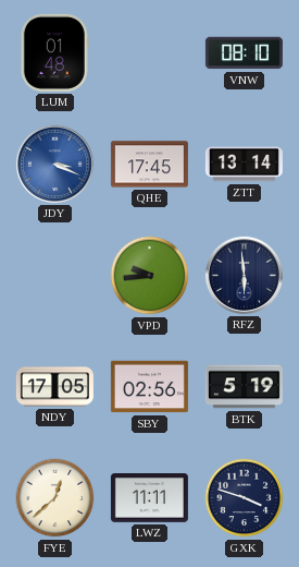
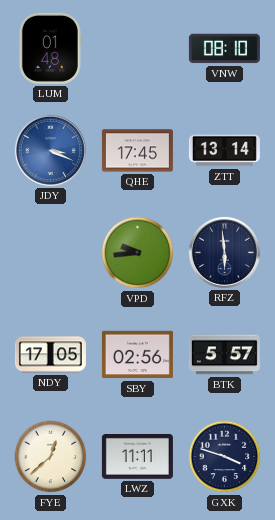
BTK: 5:19 -> 5:57 (224, 355)
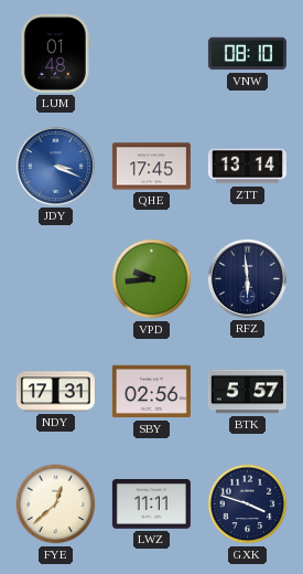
NDY: 17:05 -> 17:31 (55, 392)
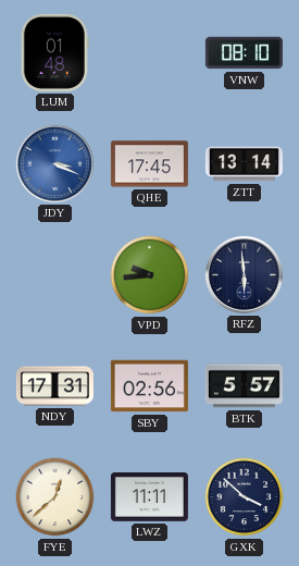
GXK: 3:48 -> 3:52 (245, 497)
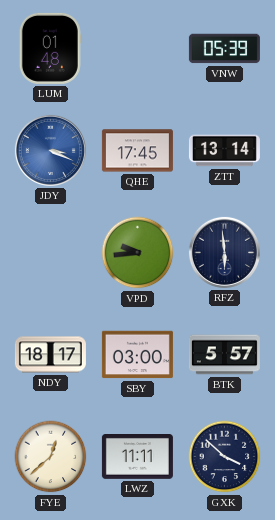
VNW: 08:10 -> 05:39 (224, 49)
NDY: 17:31 -> 18:17 (50, 355)
SBY: 02:56 -> 03:00 (137, 355)
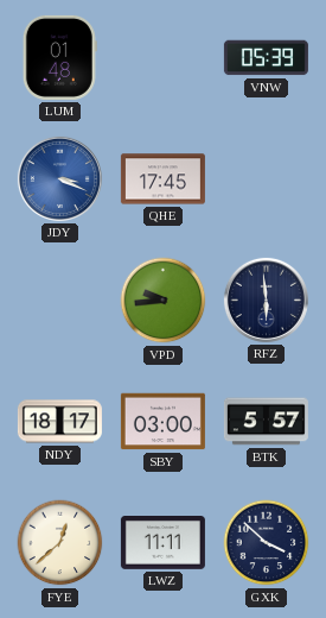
ZTT: 13:14 -> none (224, 151)
